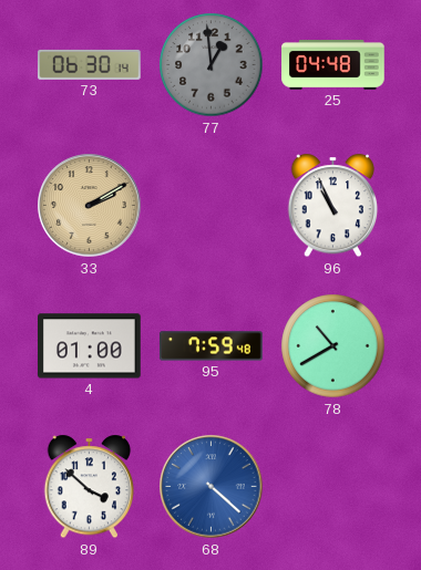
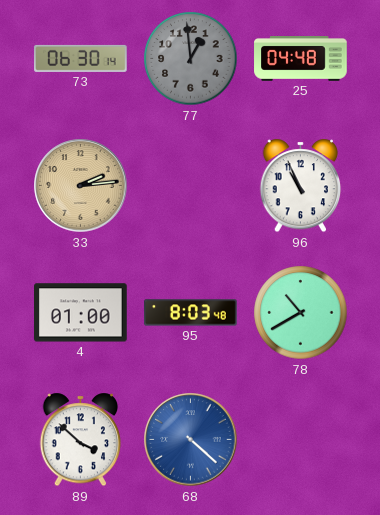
33: 2:10 -> 2:14 (81, 186)
95: 7:59 -> 8:03 (191, 313)
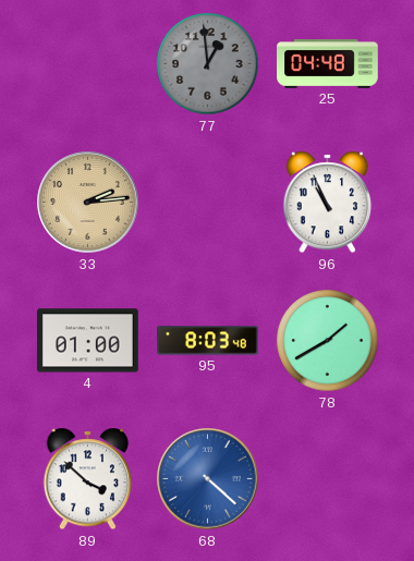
73: 06:30 -> none (81, 58)
78: 10:40 -> 1:40 (328, 341)
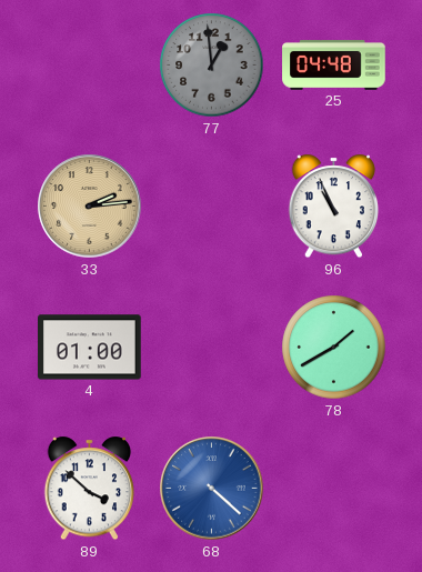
95: 8:03 -> none (208, 341)
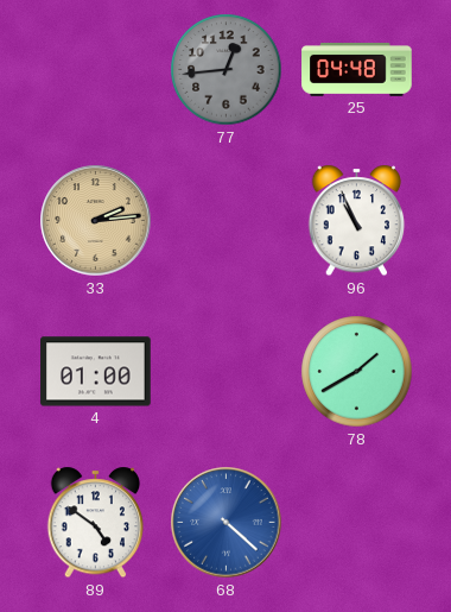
77: 12:59 -> 12:44 (227, 70)
89: 3:52 -> 4:51 (96, 523)
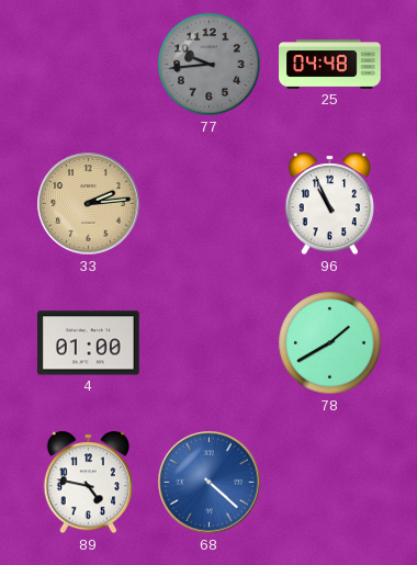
77: 12:44 -> 9:44 (210, 65)
89: 4:51 -> 4:47 (89, 483)
